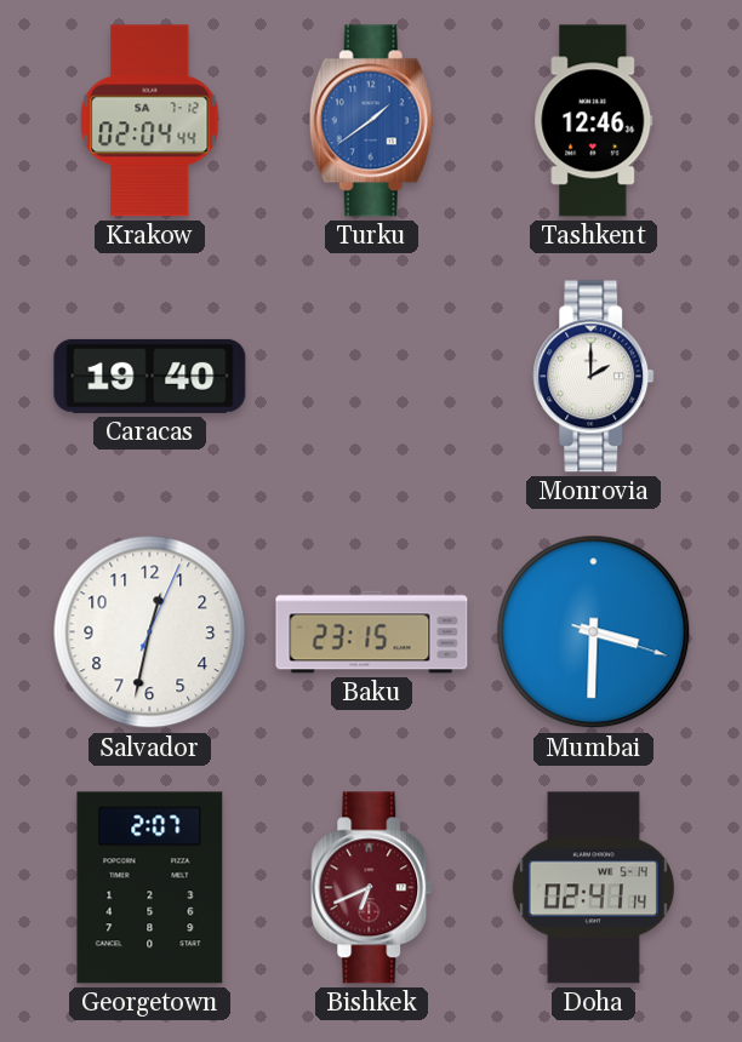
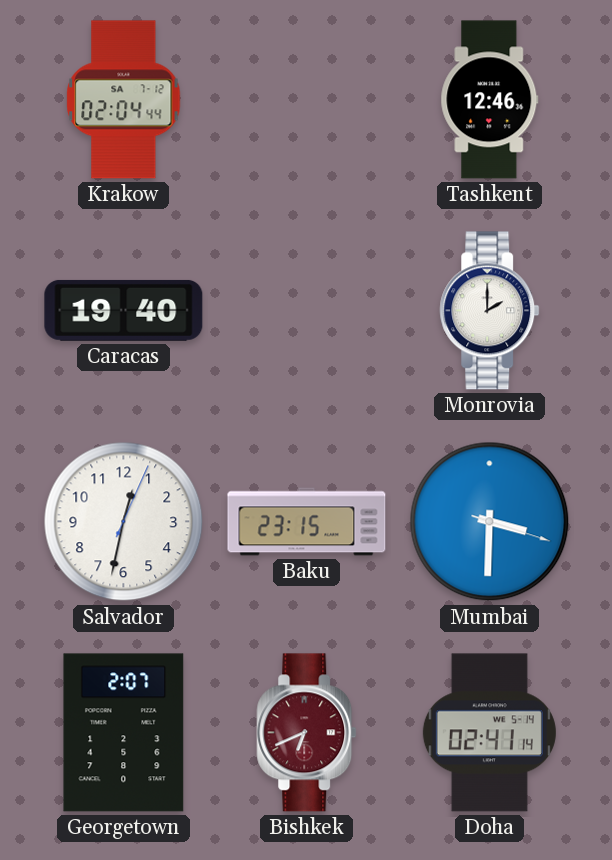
Turku: 1:39 -> none (371, 121)
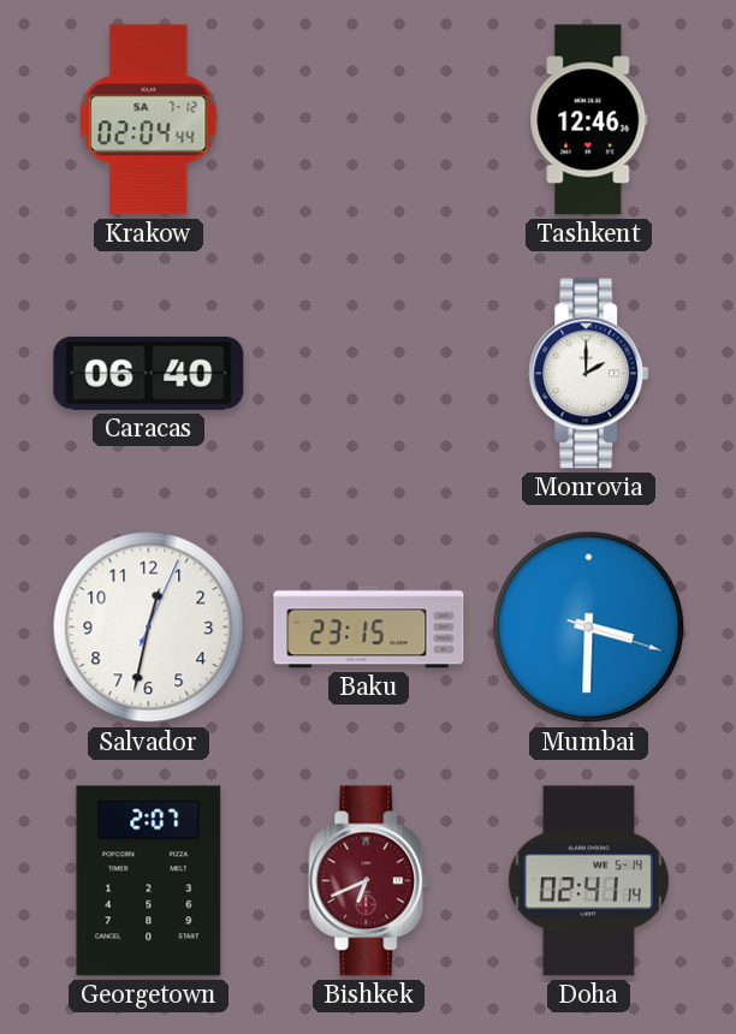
Caracas: 19:40 -> 06:40 (149, 373)
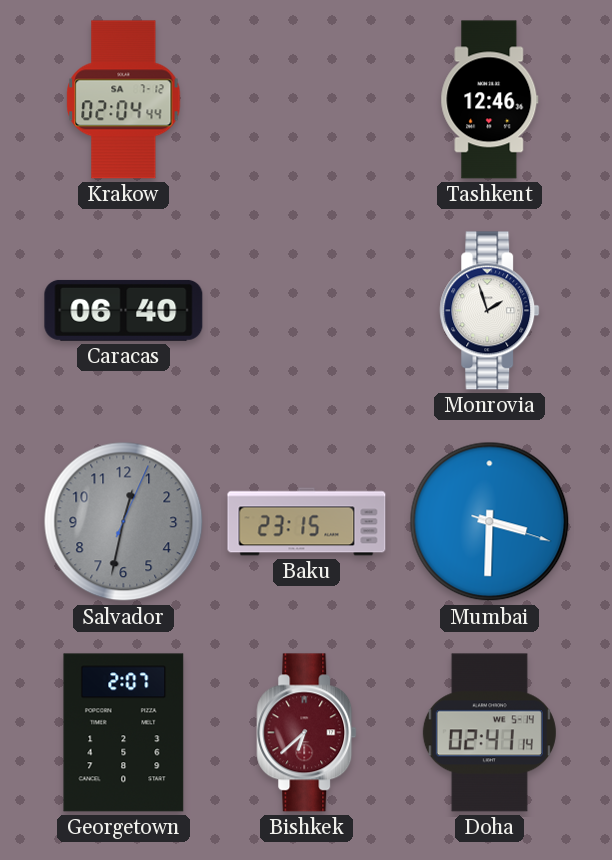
Monrovia: 2:00 -> 1:57 (490, 311)
Salvador dial: white -> grey (124, 522)
Bishkek: 6:41 -> 6:38 (307, 733)
